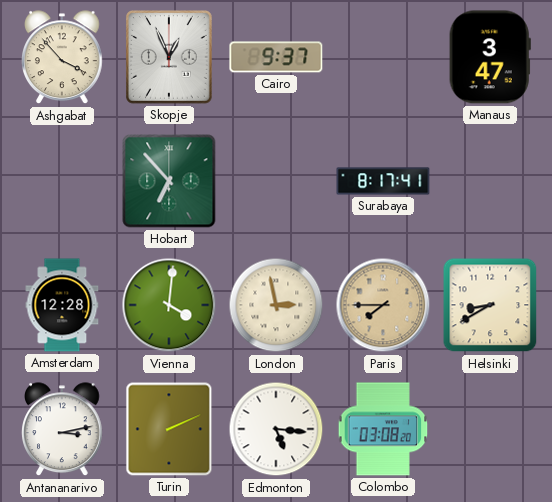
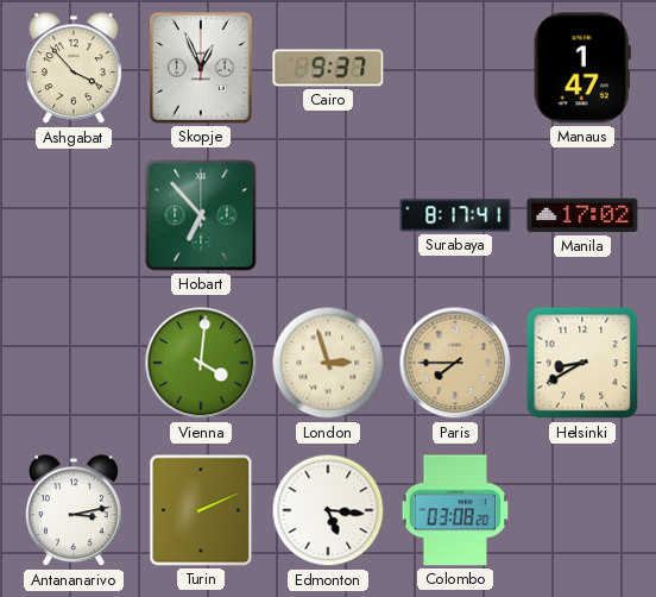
Manaus: 3:47 -> 1:47 (582, 68)
Manila: none -> 17:02 (582, 215)
Amsterdam: 12:28 -> none (62, 305)
London: 2:58 -> 2:57 (328, 363)
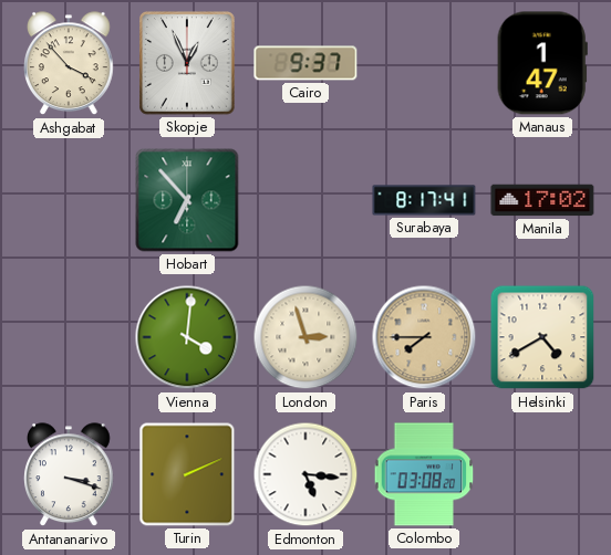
Helsinki: 8:40 -> 4:40 (542, 337)
Antananarivo: 3:13 -> 3:18 (70, 475)
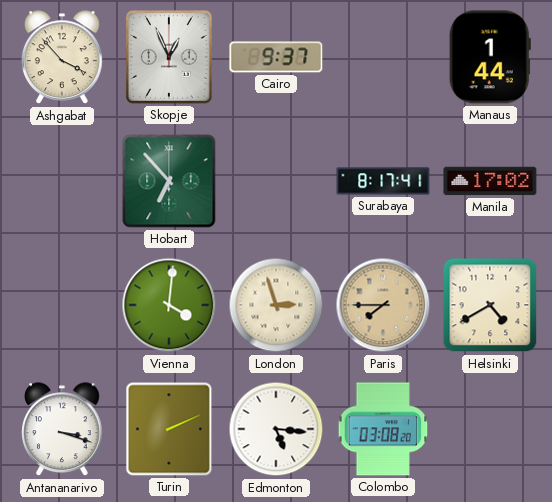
Manaus: 1:47 -> 1:44 (490, 57)
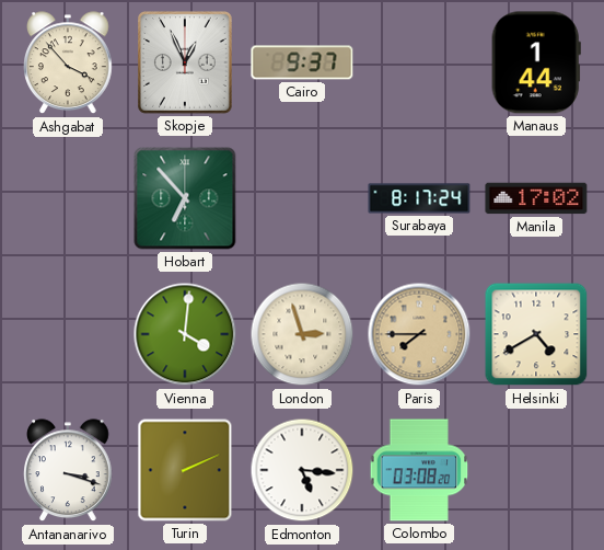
Surabaya: 8:17:41 -> 8:17:24 (419, 198)
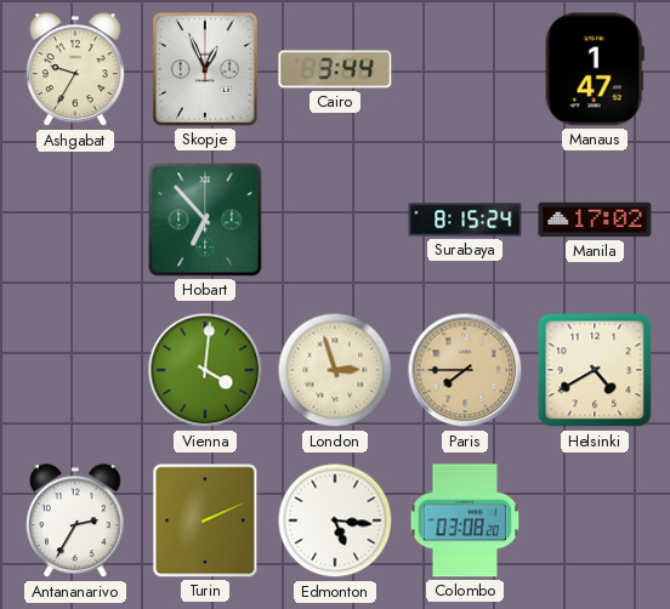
Ashgabat: 3:53 -> 9:35 (76, 70)
Cairo: 9:37 -> 3:44 (335, 69)
Manaus: 1:44 -> 1:47 (595, 69)
Surabaya: 8:17 -> 8:15 (465, 220)
Antananarivo: 3:18 -> 2:35 (76, 522)
